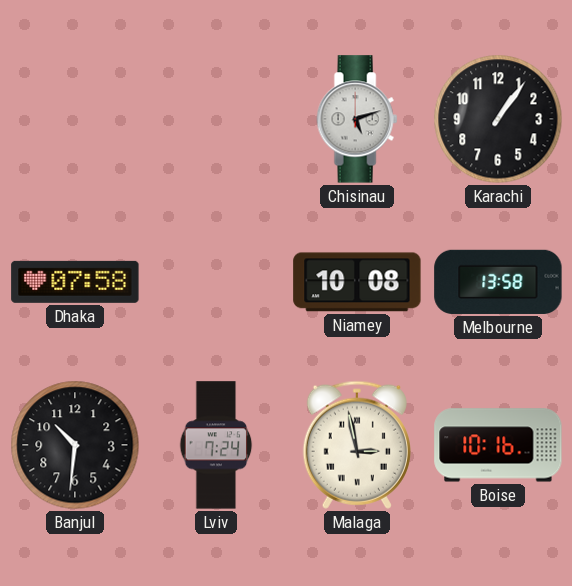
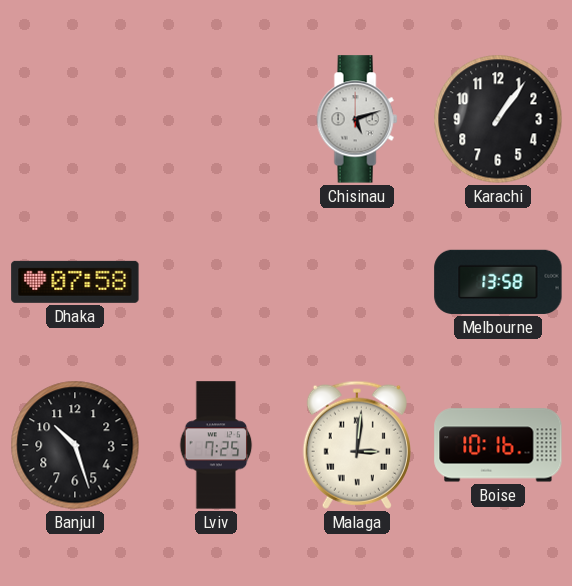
Niamey: 10:08 -> none (357, 282)
Banjul: 10:31 -> 10:27 (75, 445)
Lviv: 7:24 -> 7:25 (216, 445)
Malaga: 2:58 -> 3:01 (357, 445)
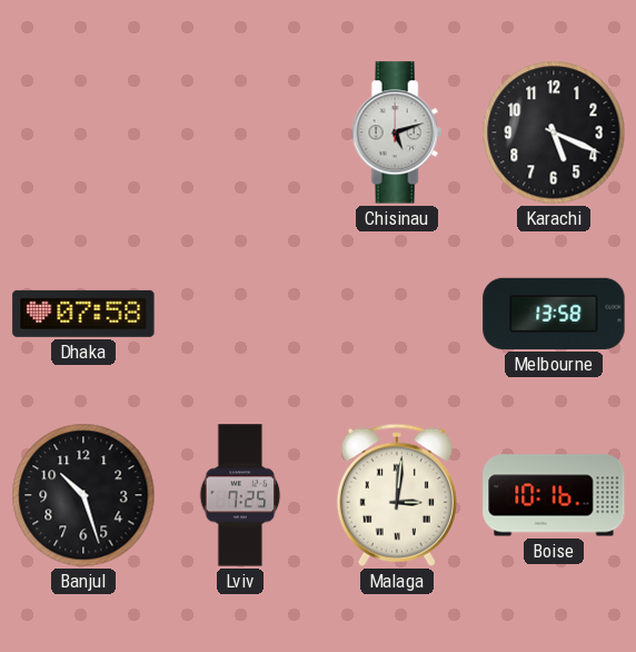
Karachi: 1:06 -> 5:19 (554, 132)
